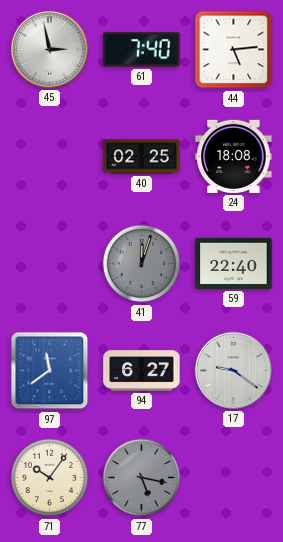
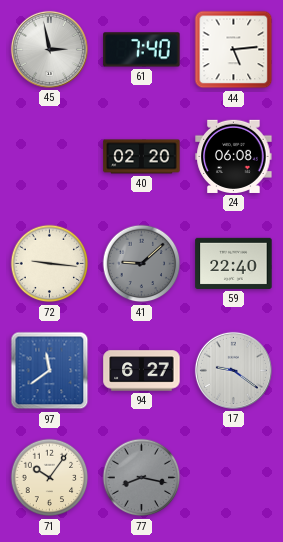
40: 02:25 -> 02:20 (142, 157)
24: 18:08 -> 06:08 (234, 156)
72: none -> 9:16 (50, 264)
41: 12:03 -> 9:08 (142, 264)
77: 5:17 -> 8:17 (142, 478)
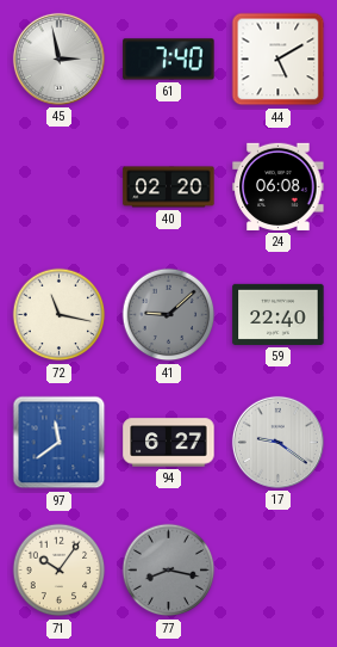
44: 5:14 -> 5:10 (279, 60)
72: 9:16 -> 11:17 (60, 315)
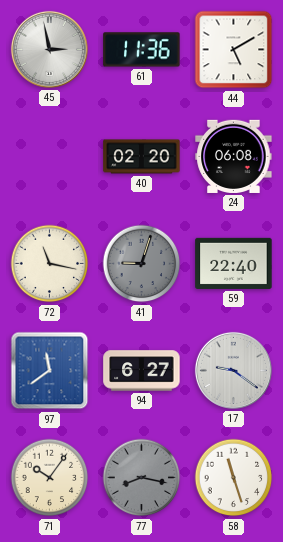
61: 7:40 -> 11:36 (142, 50)
41: 9:08 -> 9:03 (142, 264)
58: none -> 11:27 (234, 478)
